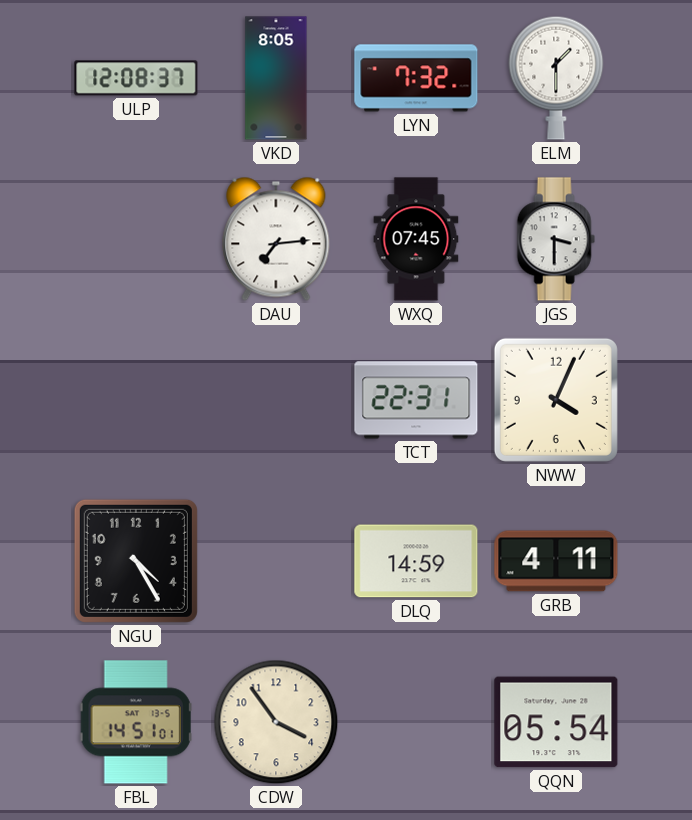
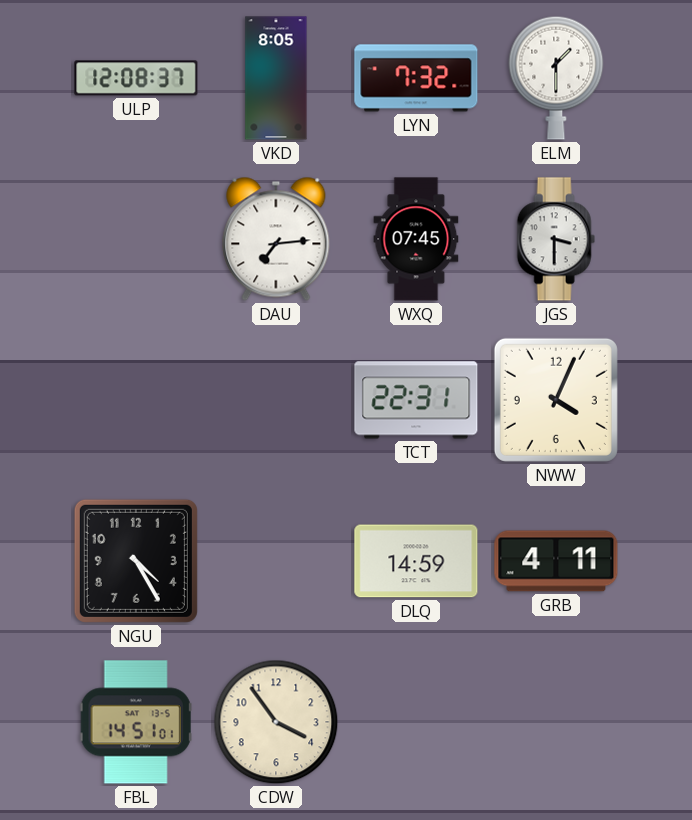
QQN: 05:54 -> none (556, 722)
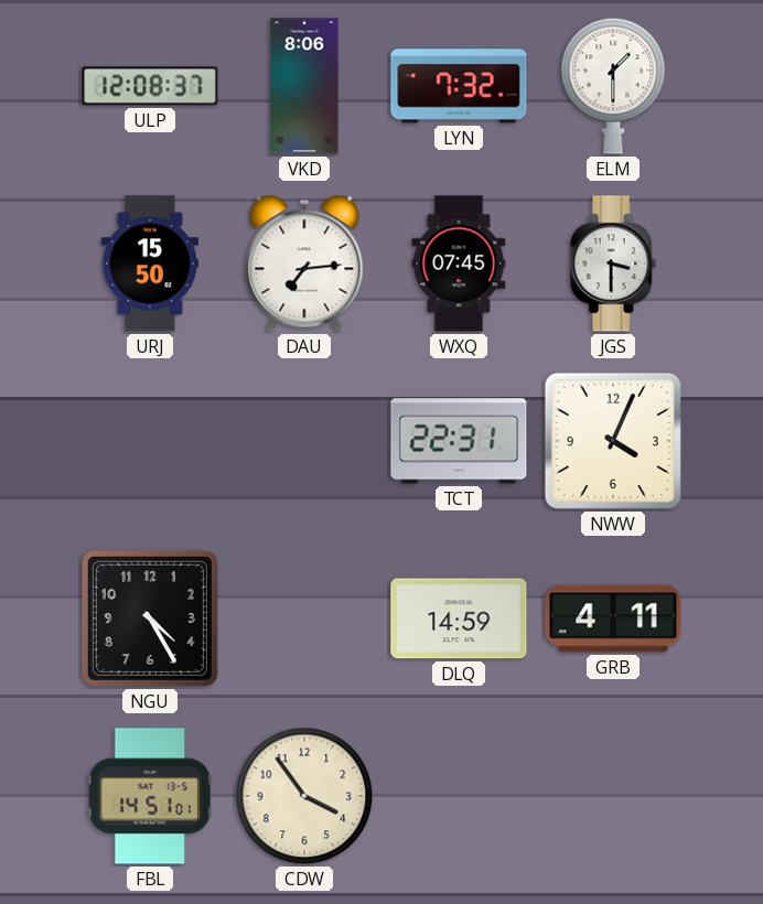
VKD: 8:05 -> 8:06 (304, 86)
URJ: none -> 15:50 (150, 263)
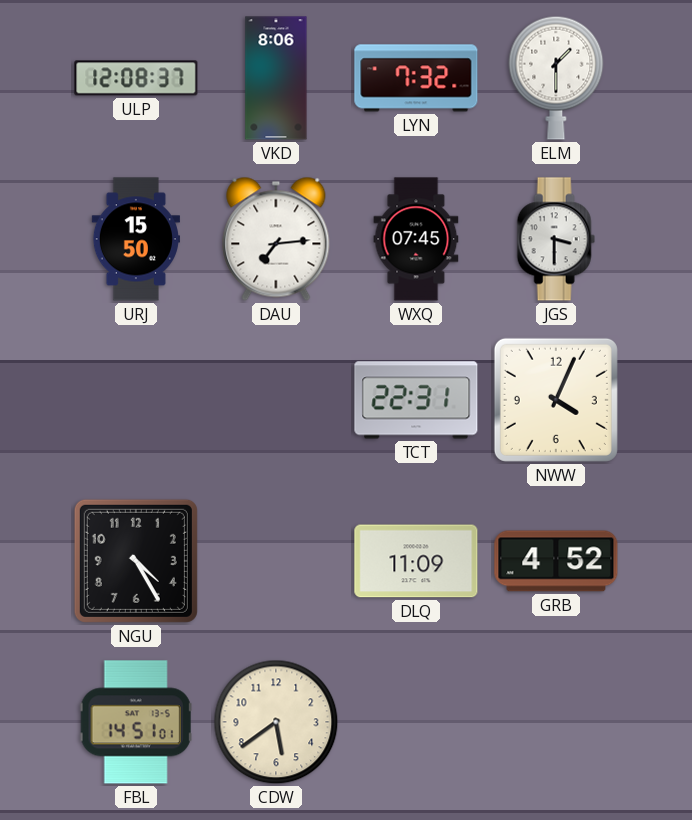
DLQ: 14:59 -> 11:09 (416, 561)
GRB: 4:11 -> 4:52 (556, 561)
CDW: 3:54 -> 5:39 (276, 722)
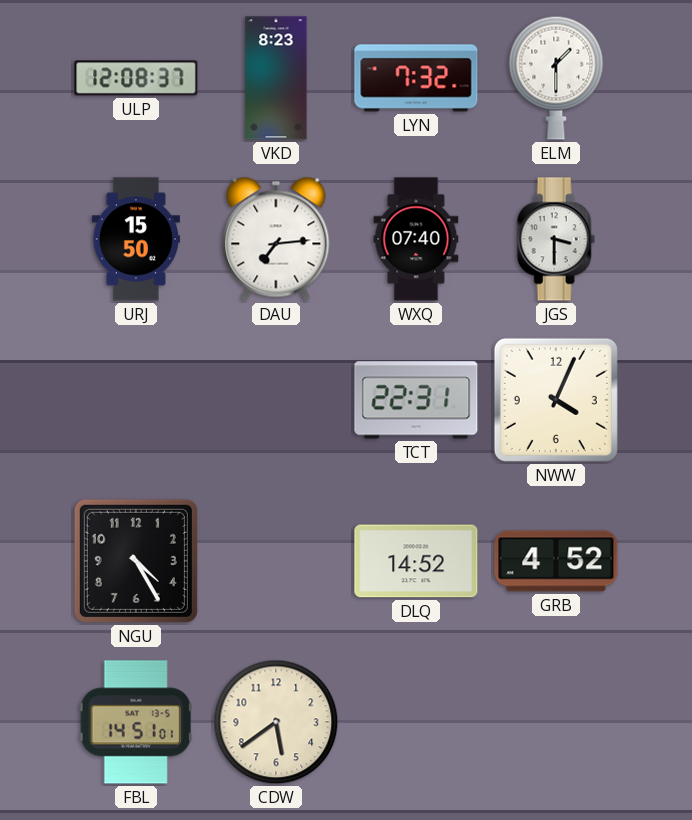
VKD: 8:06 -> 8:23 (276, 78)
WXQ: 07:45 -> 07:40 (416, 239)
DLQ: 11:09 -> 14:52 (416, 561)
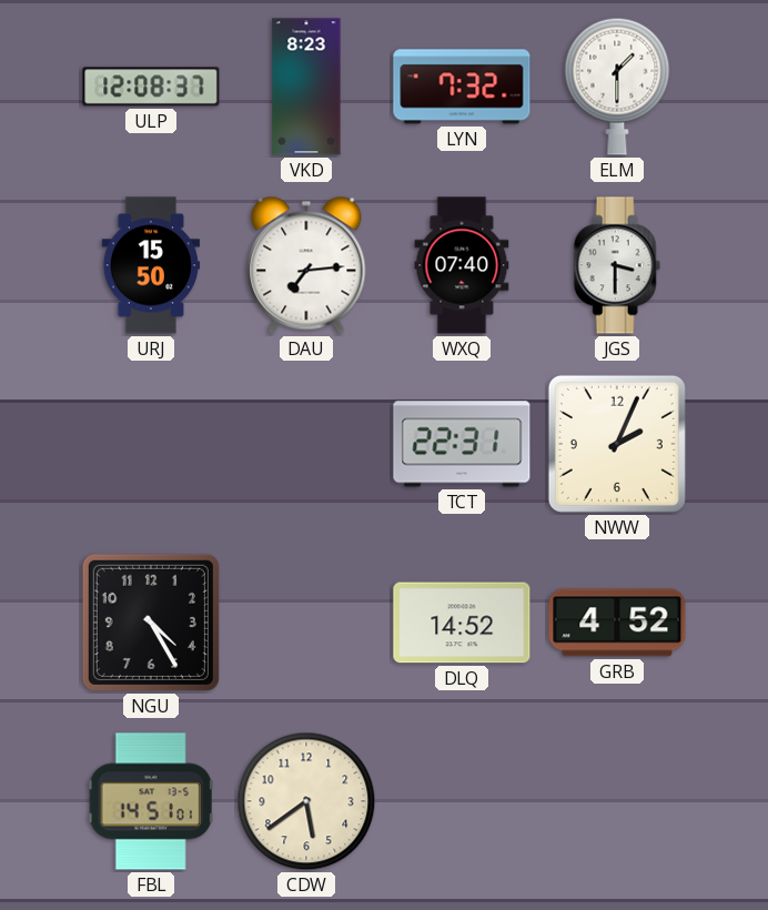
NWW: 4:04 -> 2:04 (617, 444)
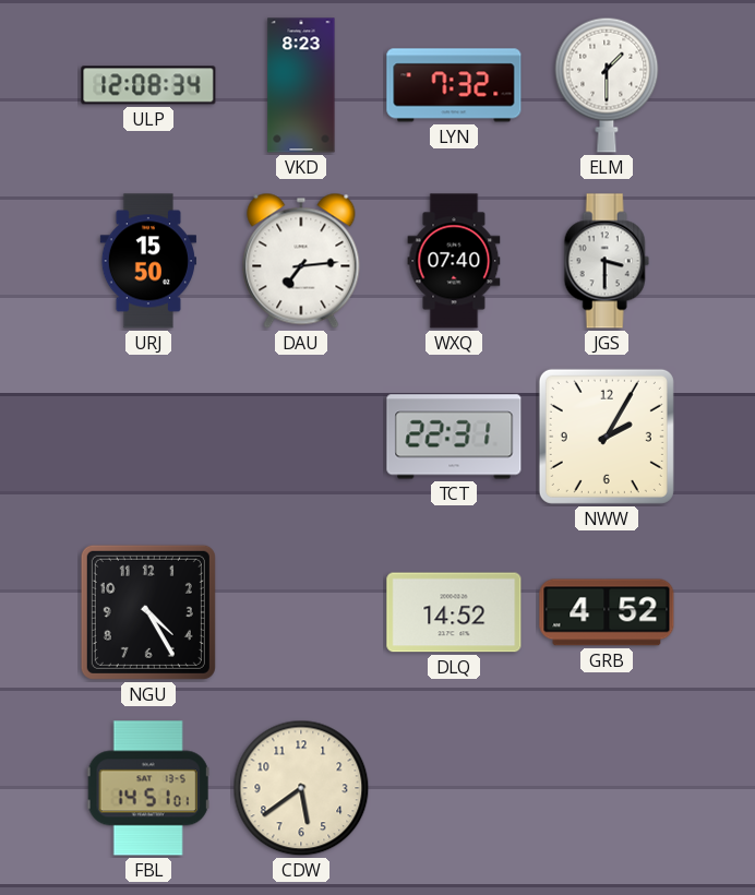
ULP: 12:08:37 -> 12:08:34 (148, 85)
NWW: 2:04 -> 2:05 (607, 437)
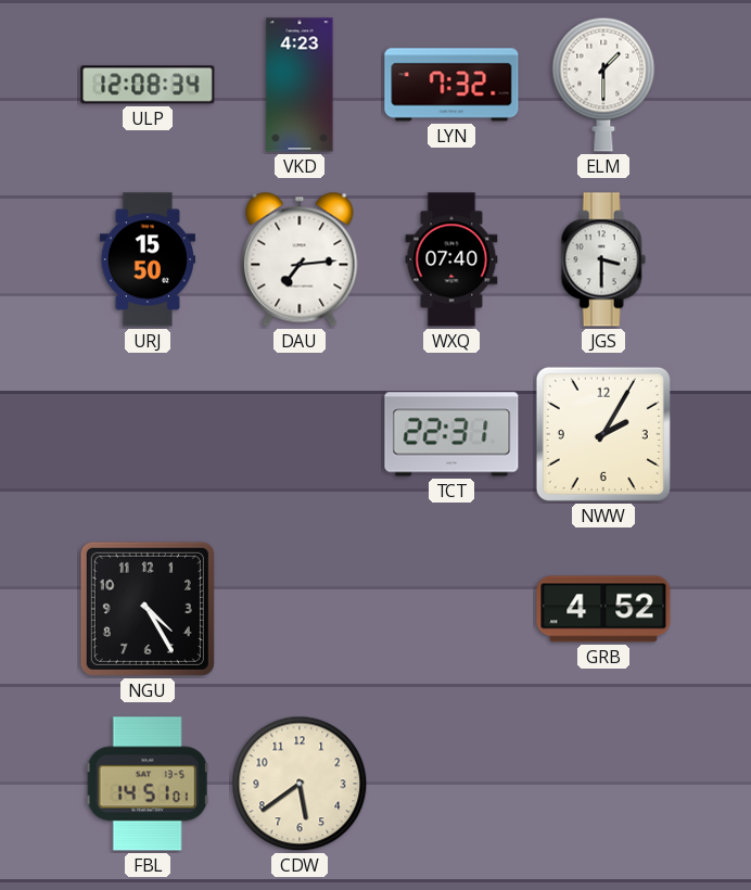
VKD: 8:23 -> 4:23 (300, 85)
DLQ: 14:52 -> none (454, 612)
